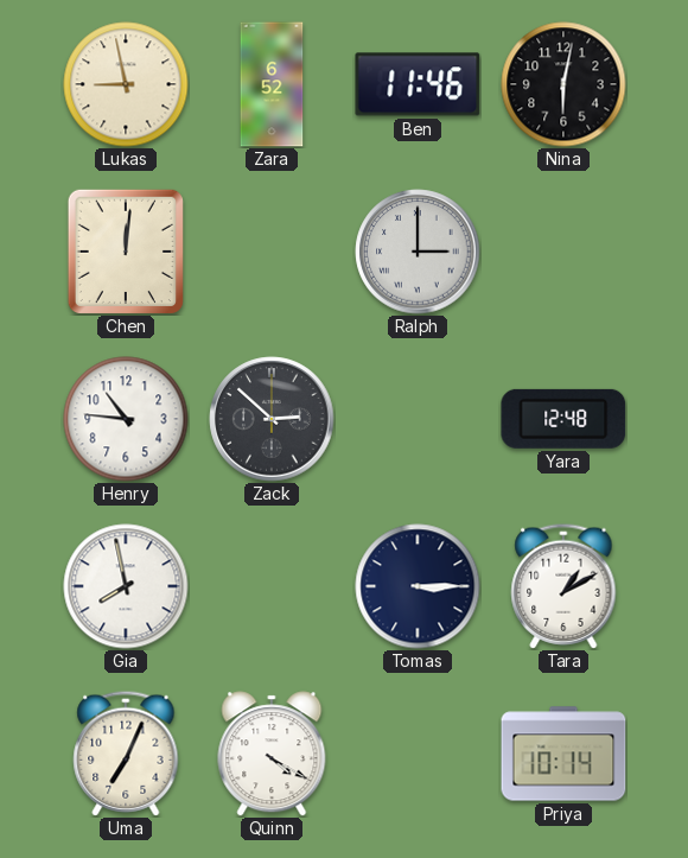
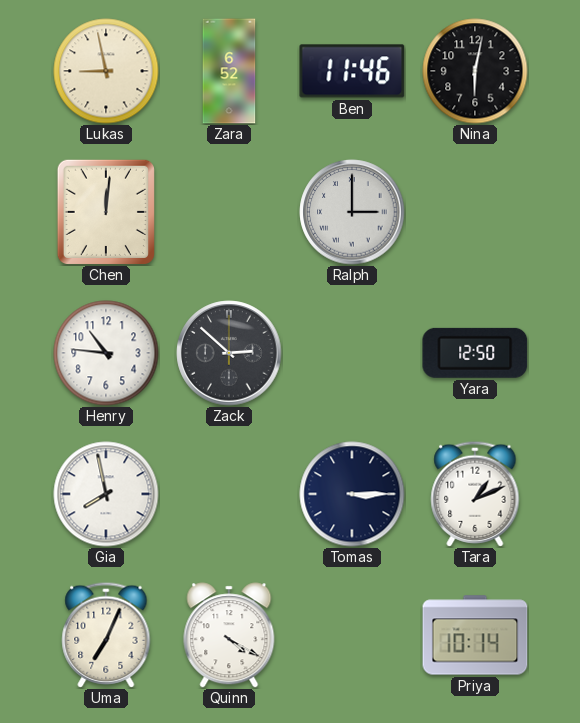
Yara: 12:48 -> 12:50 (475, 353)
Tara: 1:10 -> 1:11 (475, 494)
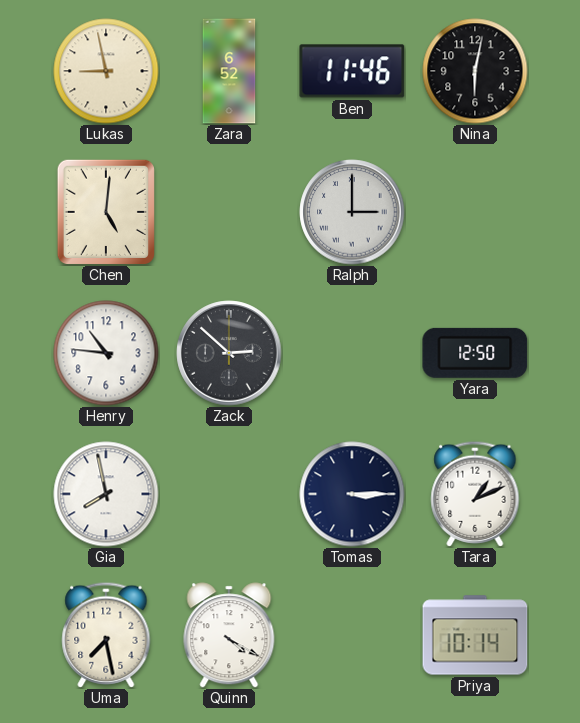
Chen: 12:01 -> 5:01 (106, 212)
Uma: 7:04 -> 7:28 (106, 635)
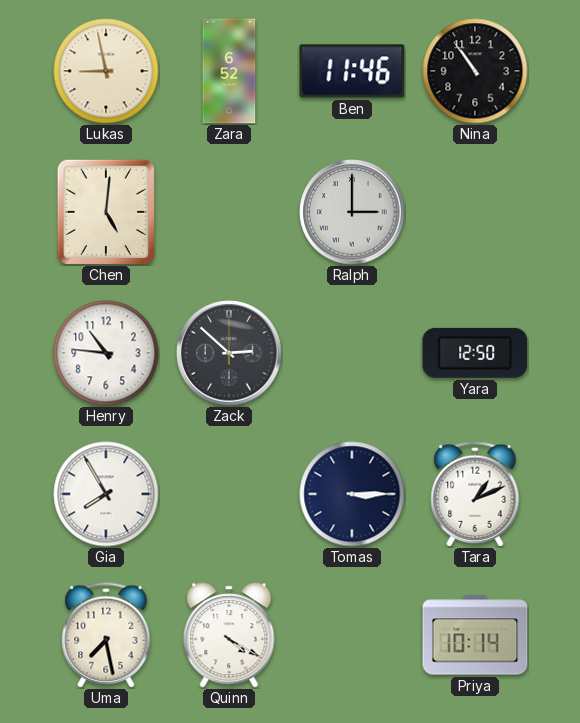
Nina: 6:02 -> 10:54 (475, 71)
Gia: 7:58 -> 7:55 (106, 494)
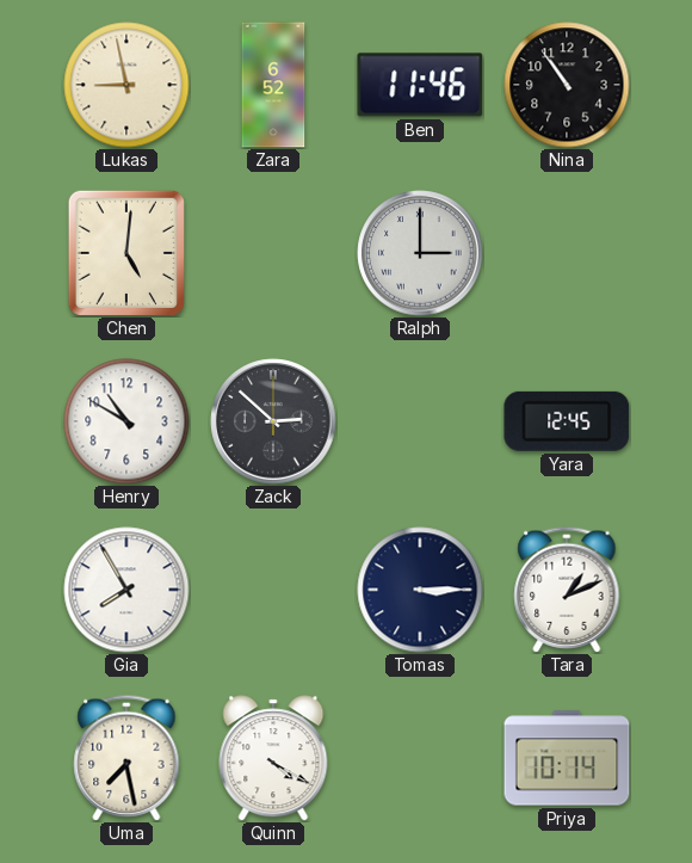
Henry: 10:46 -> 10:50 (126, 421)
Yara: 12:50 -> 12:45 (567, 421)
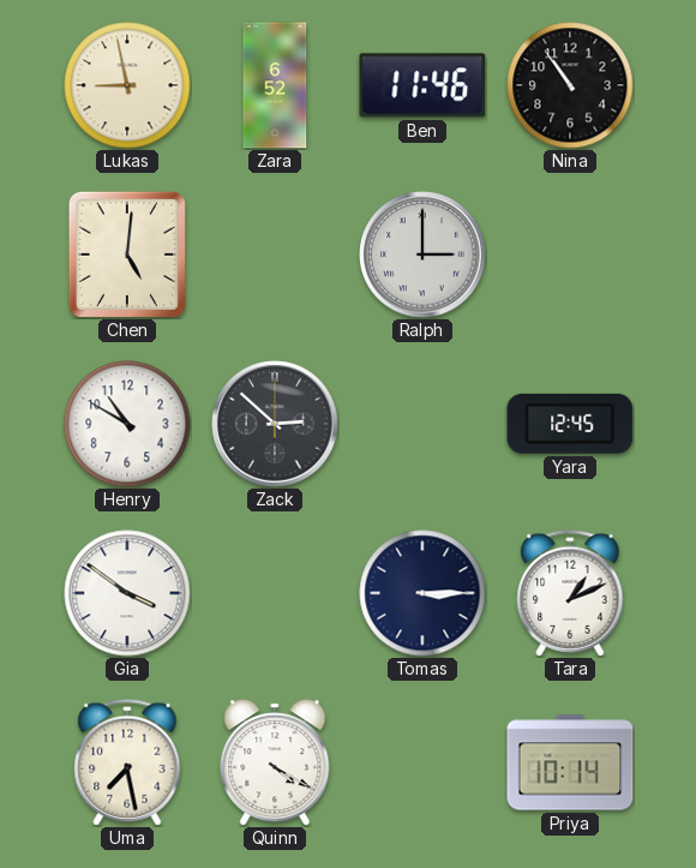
Gia: 7:55 -> 3:51 (127, 593)
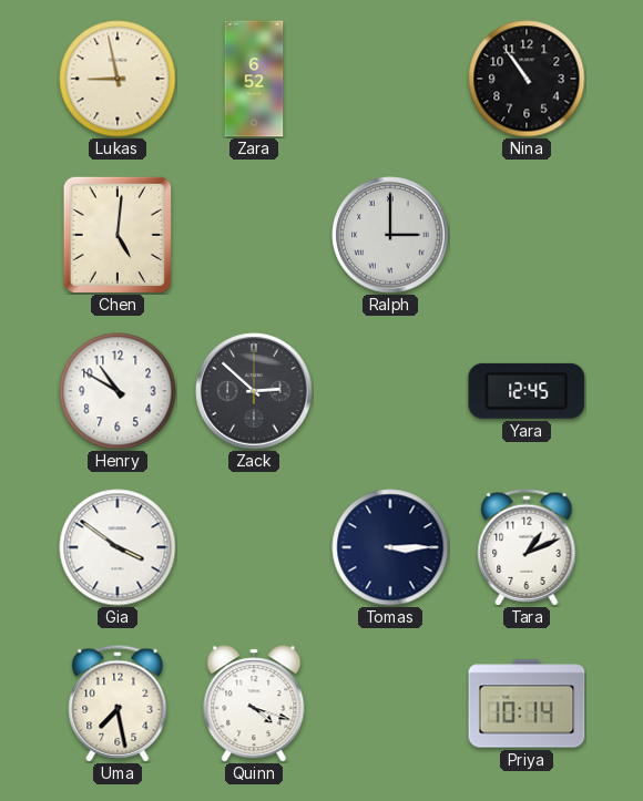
Ben: 11:46 -> none (422, 85)
Quinn: 4:20 -> 4:18 (254, 704)
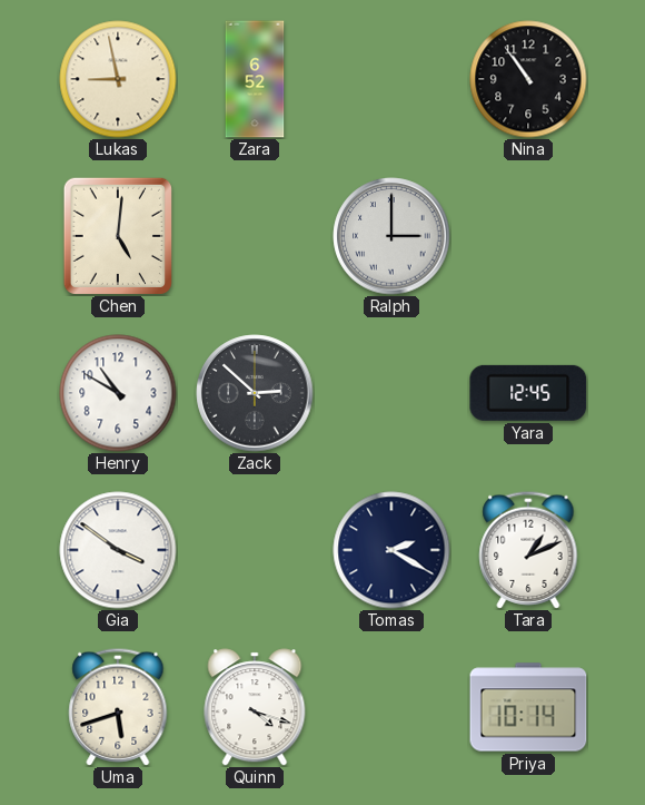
Tomas: 3:15 -> 2:20 (391, 550)
Uma: 7:28 -> 5:42 (118, 707)
